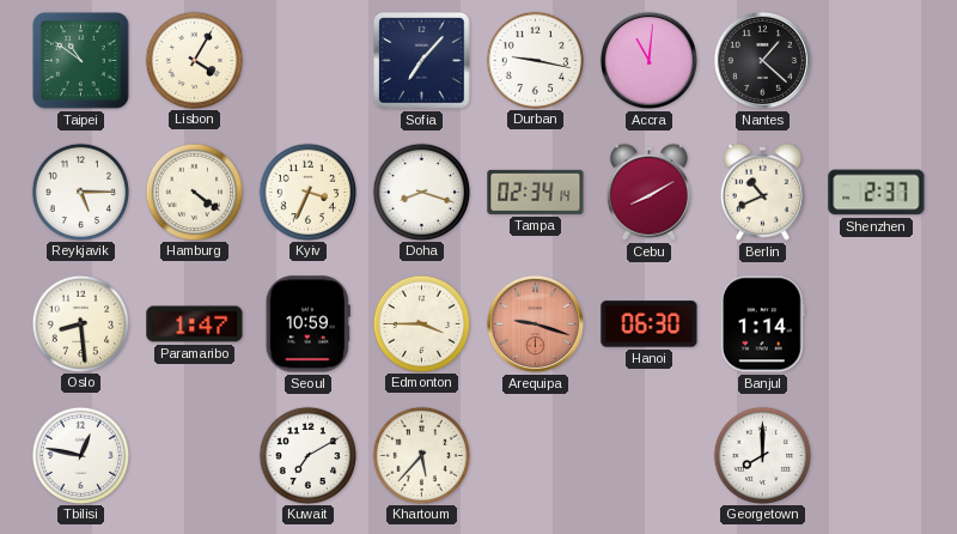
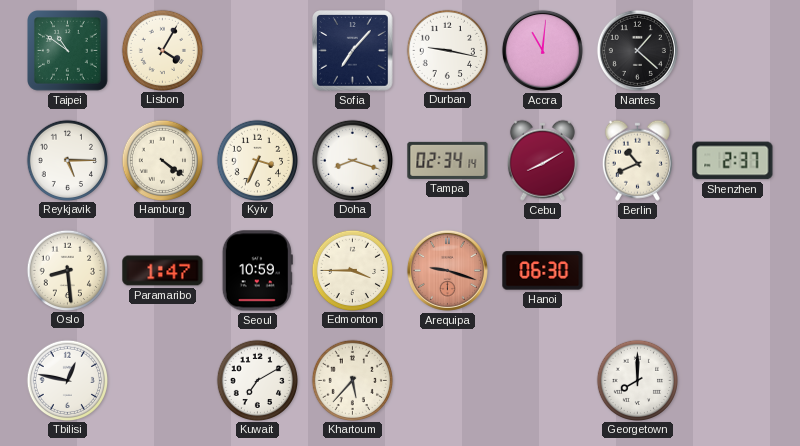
Banjul: 1:14 -> none (762, 324)
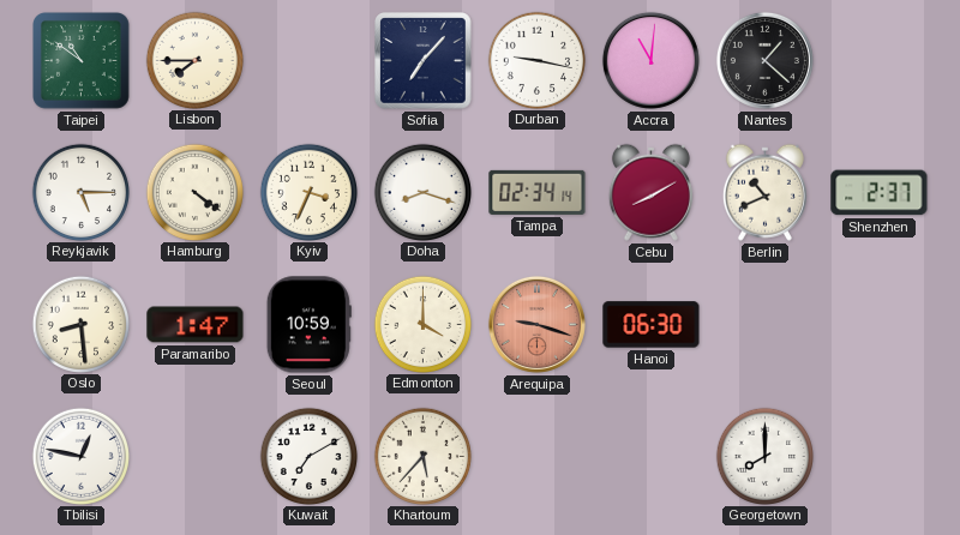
Lisbon: 4:05 -> 7:45 (194, 60)
Edmonton: 3:45 -> 4:00 (422, 324)
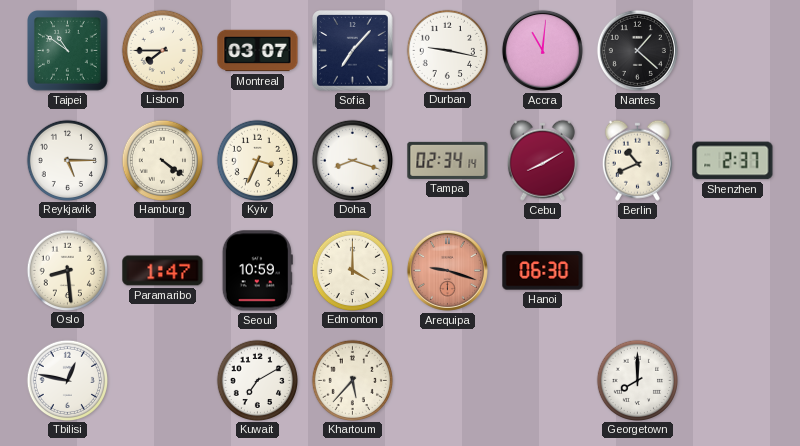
Montreal: none -> 03:07 (258, 51)
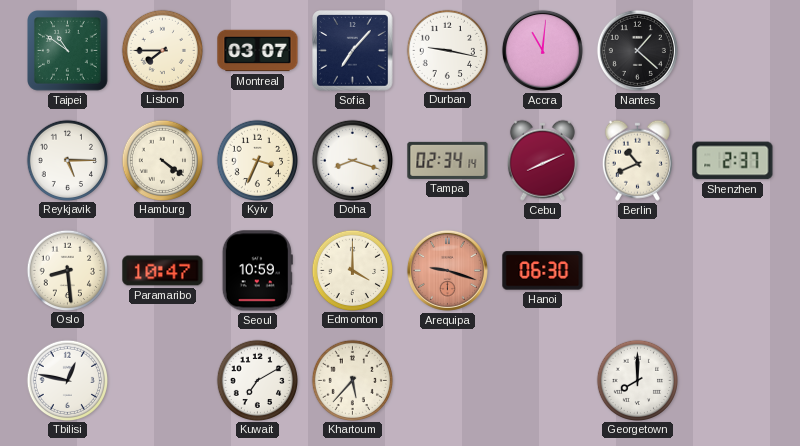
Cebu: 8:10 -> 8:11 (542, 160)
Paramaribo: 1:47 -> 10:47 (163, 271)
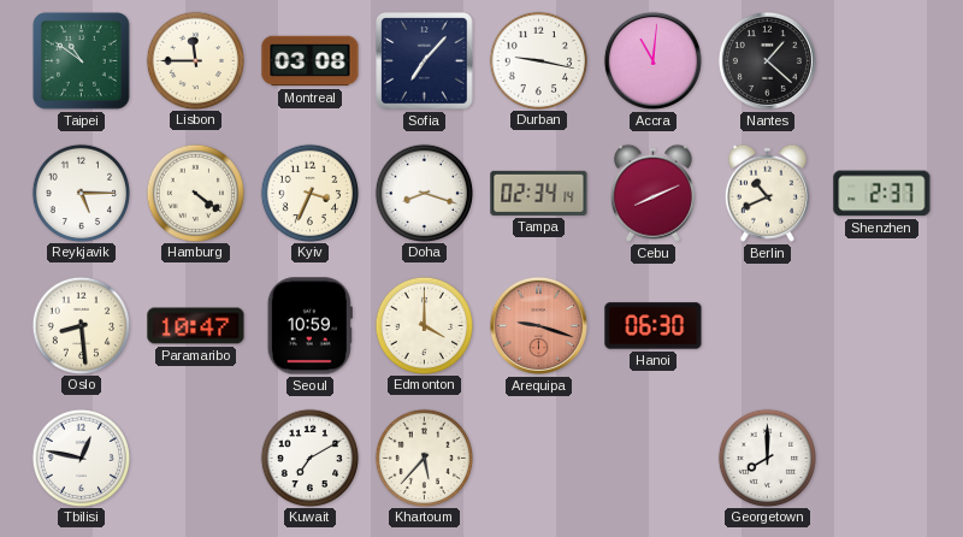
Lisbon: 7:45 -> 11:45 (195, 60)
Montreal: 03:07 -> 03:08 (311, 61)
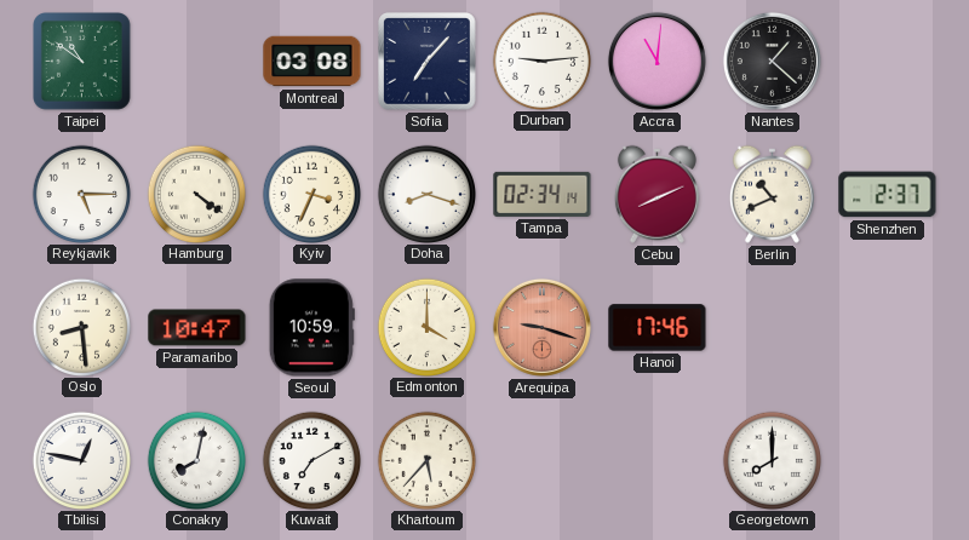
Lisbon: 11:45 -> none (195, 60)
Durban: 9:17 -> 9:14 (541, 61)
Hanoi: 06:30 -> 17:46 (658, 328)
Conakry: none -> 8:02 (196, 460)
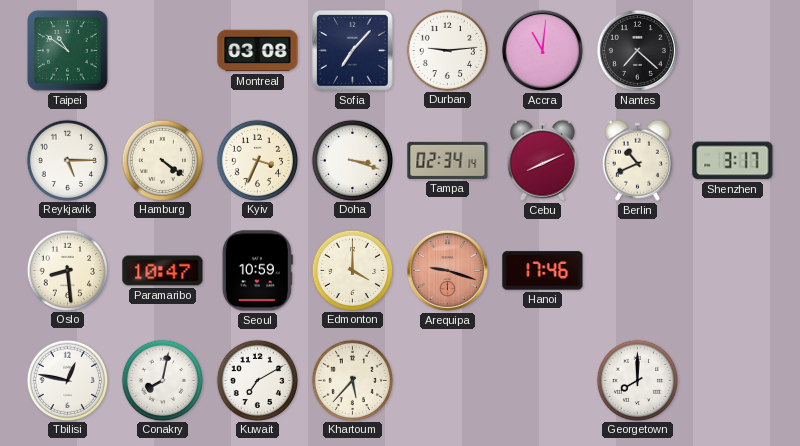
Nantes: 1:22 -> 7:22 (637, 50)
Doha: 8:18 -> 3:18 (352, 160)
Shenzhen: 2:37 -> 3:17 (733, 161)
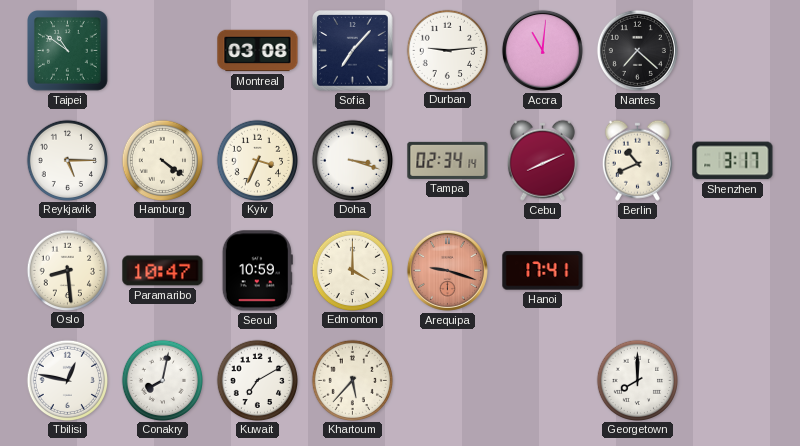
Hanoi: 17:46 -> 17:41 (543, 271)
